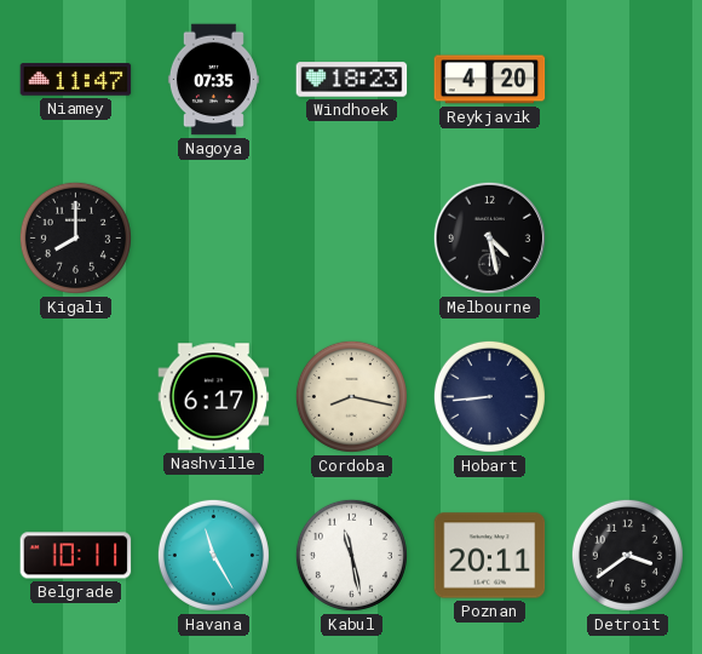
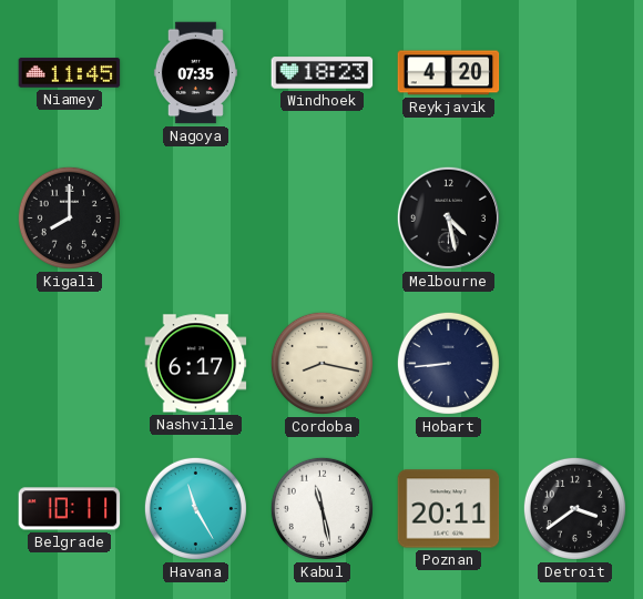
Niamey: 11:47 -> 11:45 (70, 73)
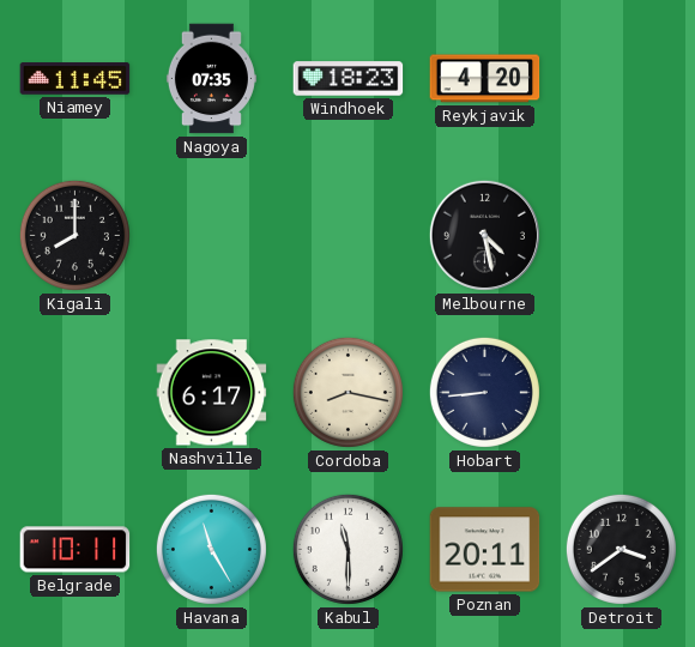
Kabul: 11:28 -> 11:30 (347, 549)
